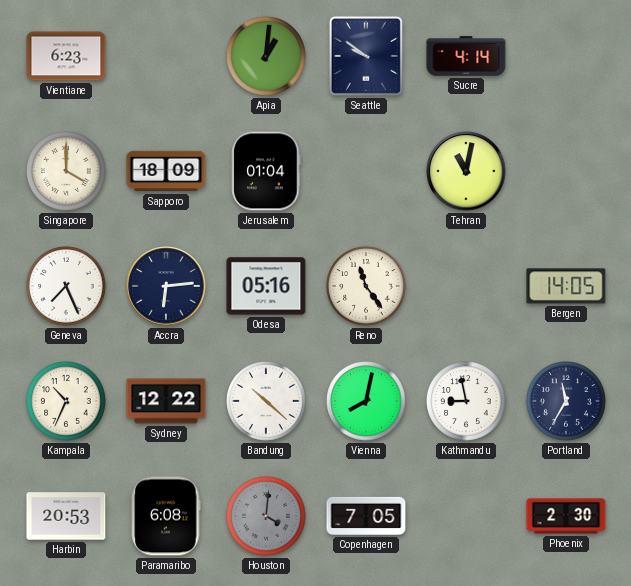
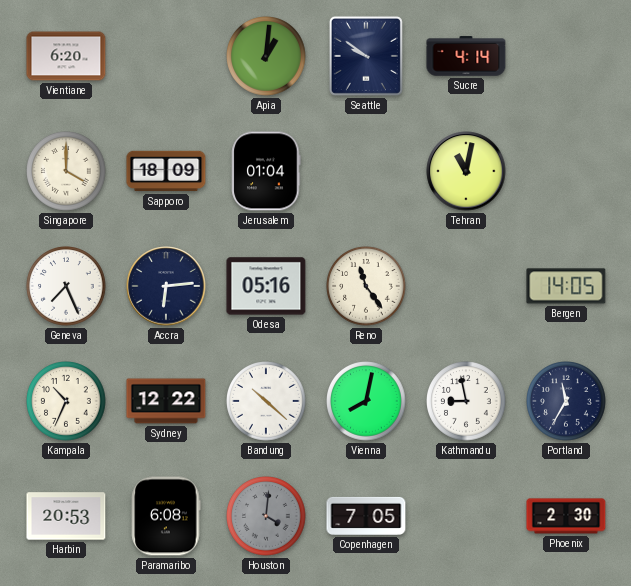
Vientiane: 6:23 -> 6:20 (66, 56)
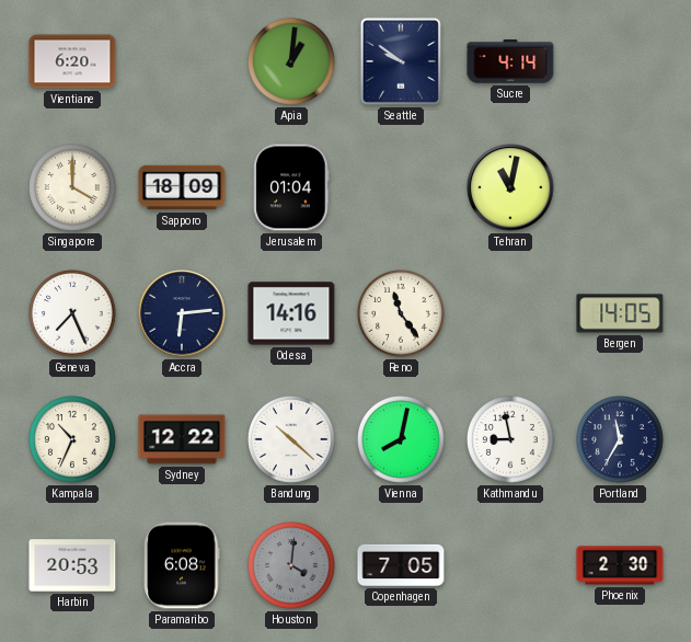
Odesa: 05:16 -> 14:16 (291, 313)
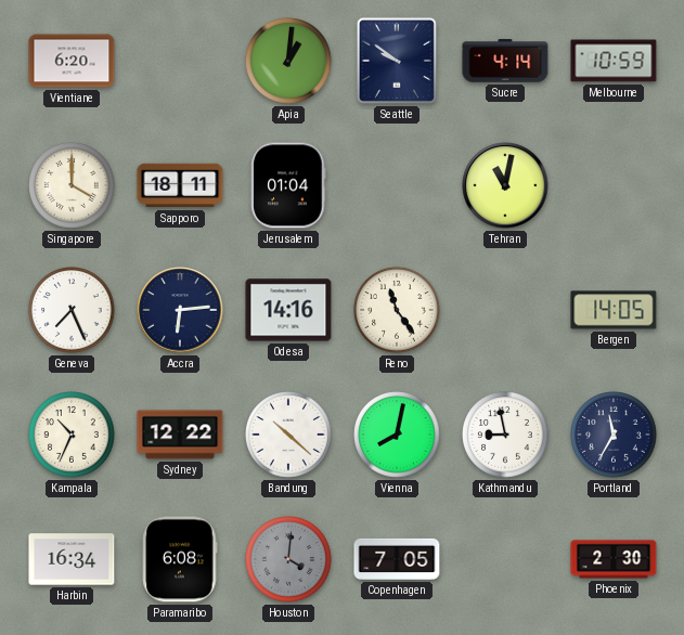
Melbourne: none -> 10:59 (614, 61)
Sapporo: 18:09 -> 18:11 (180, 185)
Harbin: 20:53 -> 16:34 (72, 559)
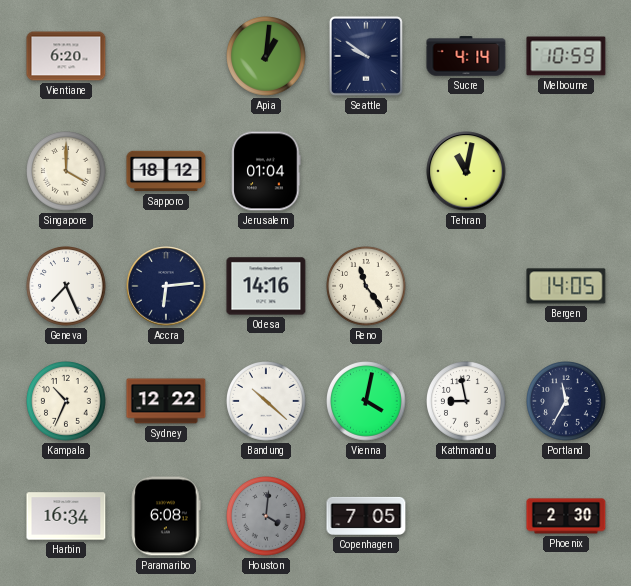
Sapporo: 18:11 -> 18:12 (166, 171)
Vienna: 8:02 -> 4:02 (366, 401)
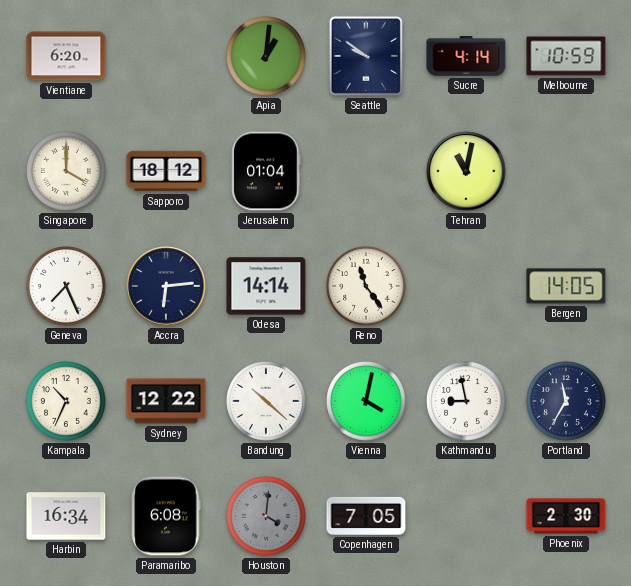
Odesa: 14:16 -> 14:14 (266, 286)
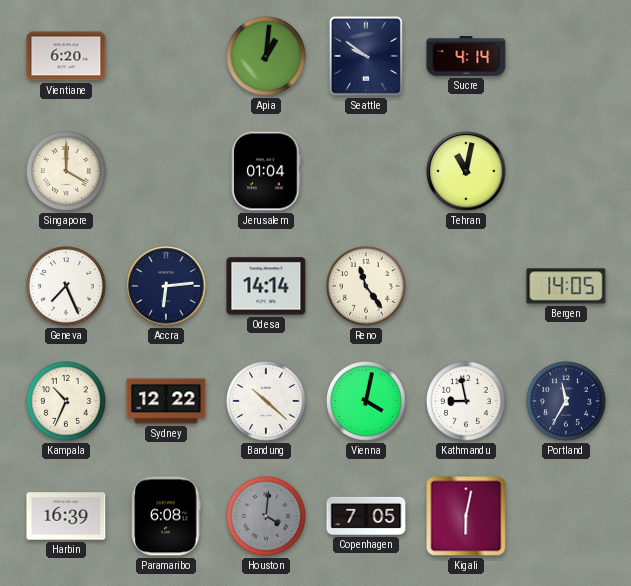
Melbourne: 10:59 -> none (566, 56)
Sapporo: 18:12 -> none (166, 171)
Harbin: 16:34 -> 16:39 (66, 516)
Kigali: none -> 6:02 (466, 516)
Phoenix: 2:30 -> none (566, 516)
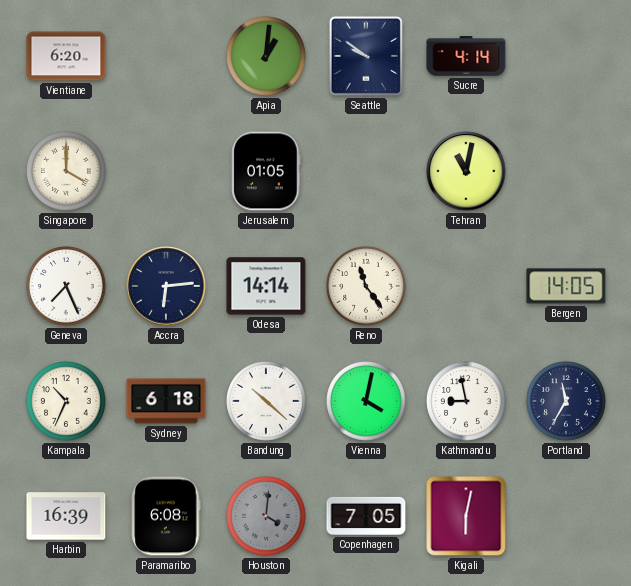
Jerusalem: 01:04 -> 01:05 (266, 171)
Sydney: 12:22 -> 6:18 (166, 401)
